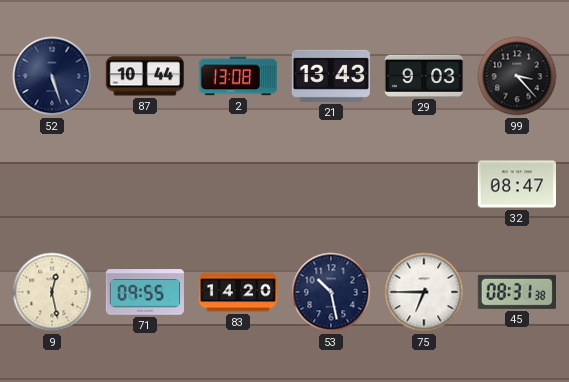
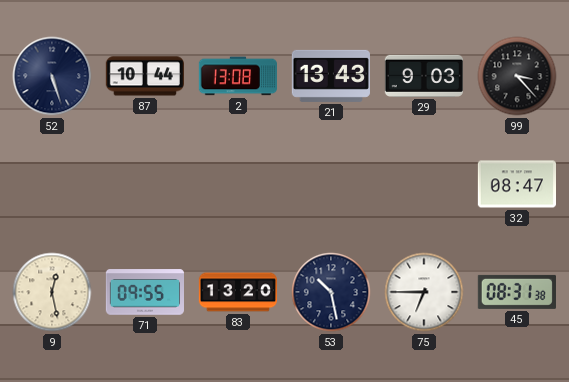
83: 14:20 -> 13:20 (237, 292)
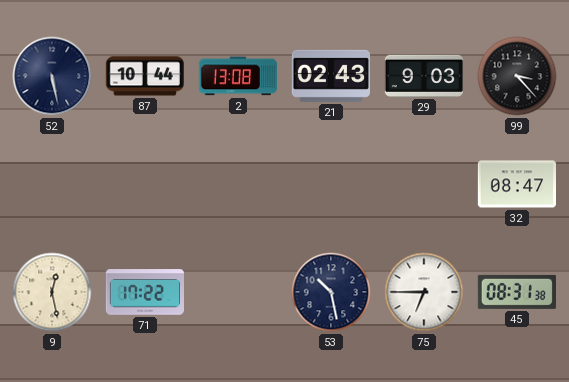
52: 5:27 -> 5:28 (52, 76)
21: 13:43 -> 02:43 (331, 76)
71: 09:55 -> 17:22 (144, 292)
83: 13:20 -> none (237, 292)
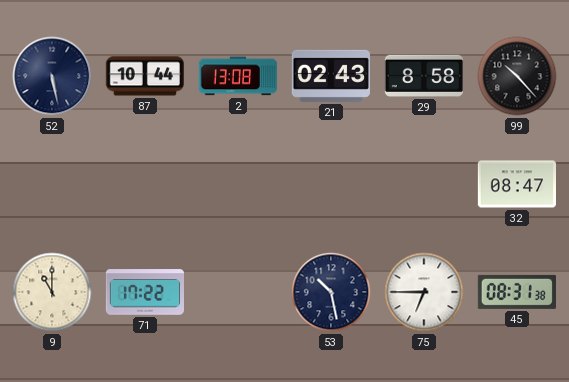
29: 9:03 -> 8:58 (423, 76)
99: 3:23 -> 10:23 (517, 76)
9: 12:28 -> 11:00 (52, 292)
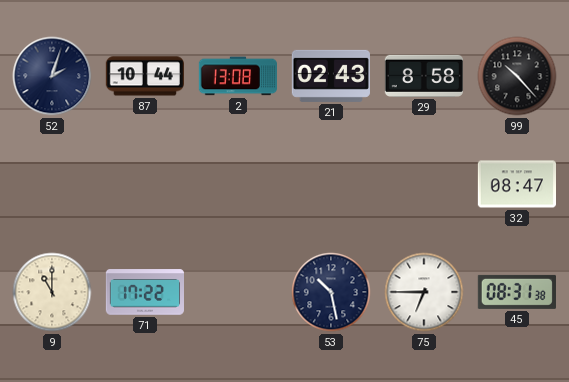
52: 5:28 -> 2:03 (52, 76)
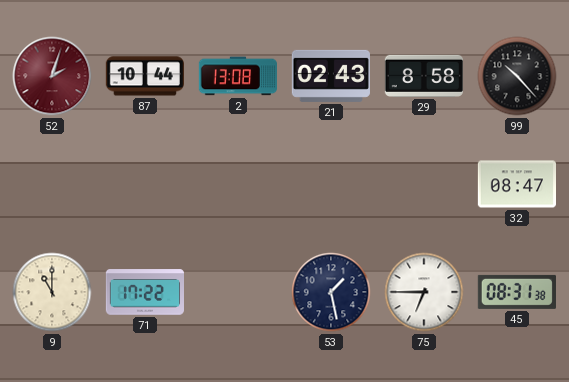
52 dial: navy -> burgundy (52, 76)
53: 10:28 -> 1:28 (331, 292)
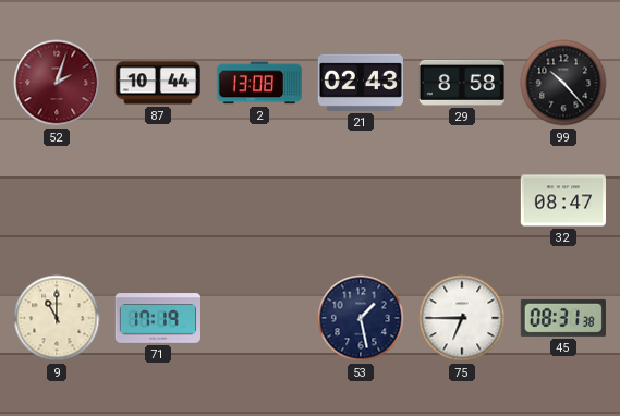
71: 17:22 -> 17:19 (157, 318)
